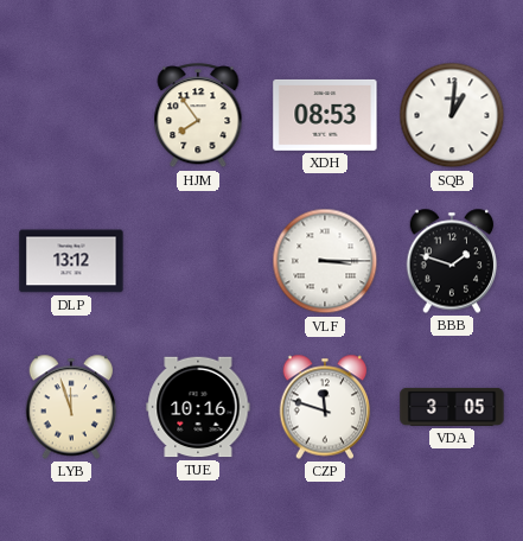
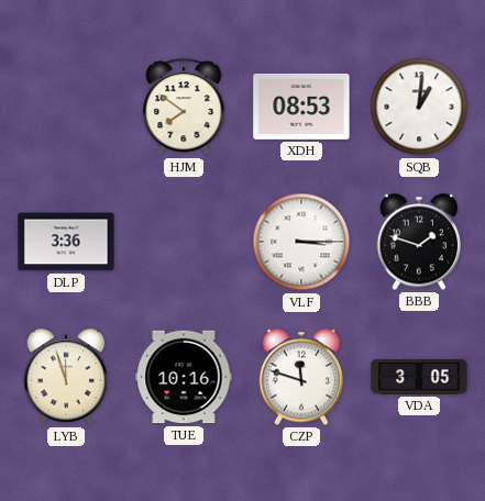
HJM: 7:54 -> 7:51 (184, 108)
DLP: 13:12 -> 3:36 (66, 242)
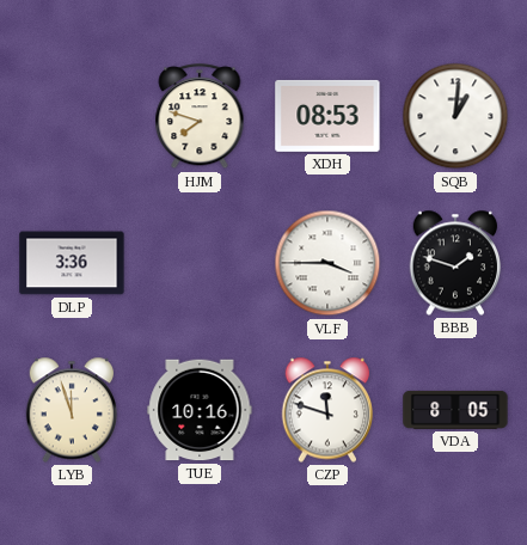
HJM: 7:51 -> 7:48 (200, 117)
VLF: 3:15 -> 3:45 (327, 263)
VDA: 3:05 -> 8:05 (455, 410)
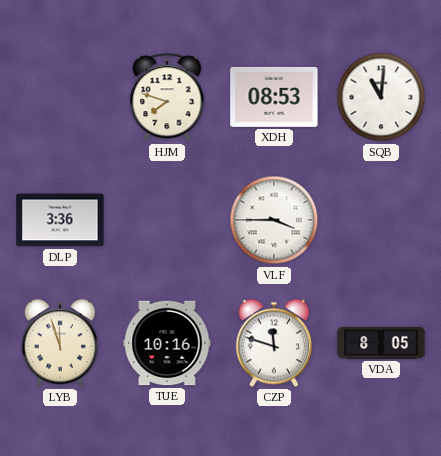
SQB: 1:01 -> 11:01 (381, 97)
BBB: 1:48 -> none (455, 263)
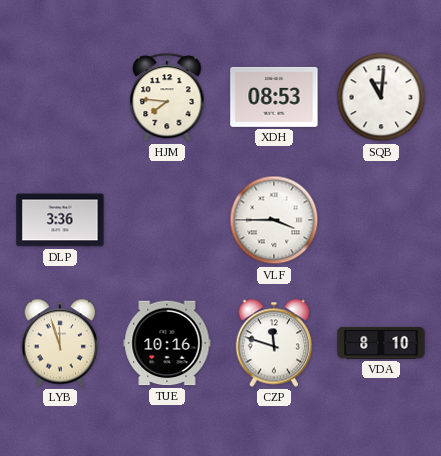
HJM: 7:48 -> 7:46 (167, 98)
VDA: 8:05 -> 8:10 (381, 343)
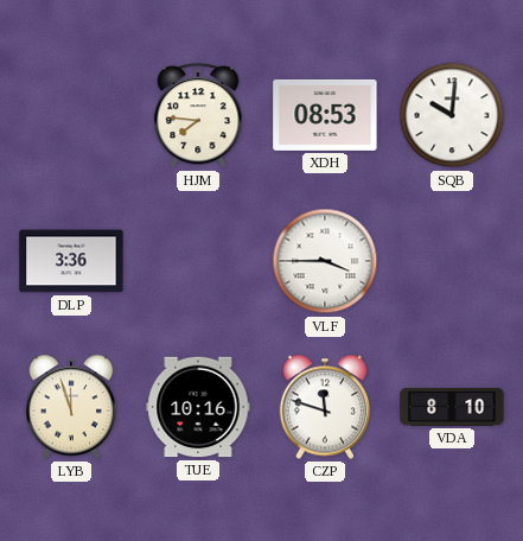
SQB: 11:01 -> 10:01 (452, 115)
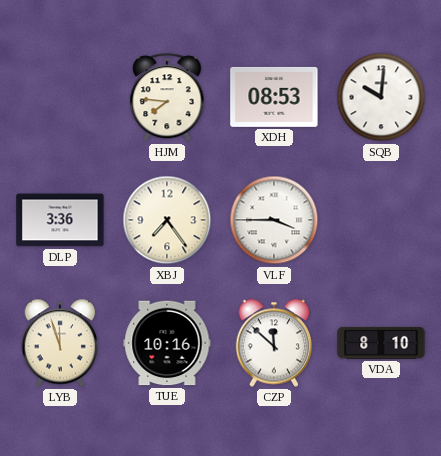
XBJ: none -> 7:24 (167, 220)
CZP: 11:48 -> 11:52 (274, 343)
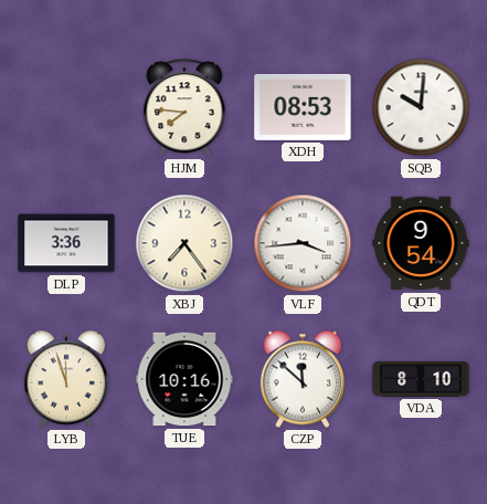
VLF: 3:45 -> 3:44 (303, 243)
QDT: none -> 9:54 (421, 243)
